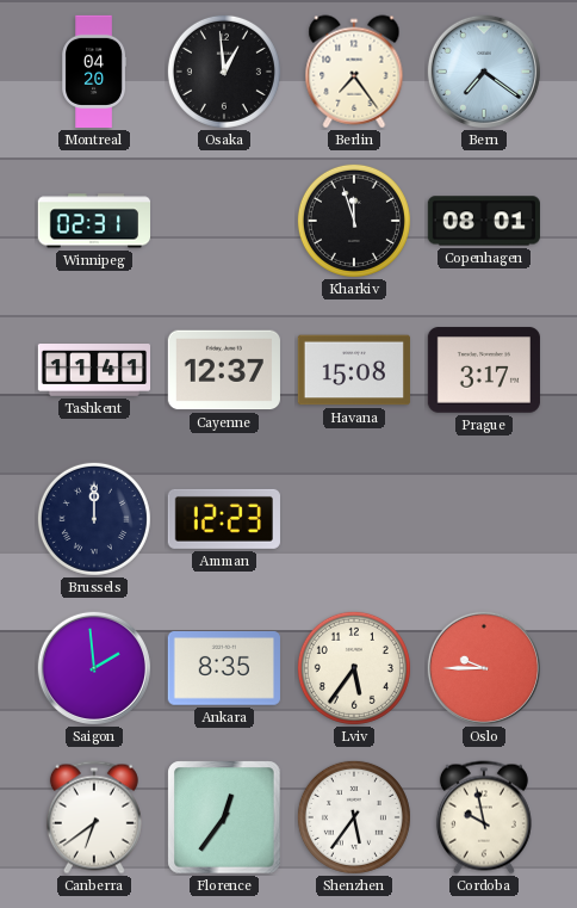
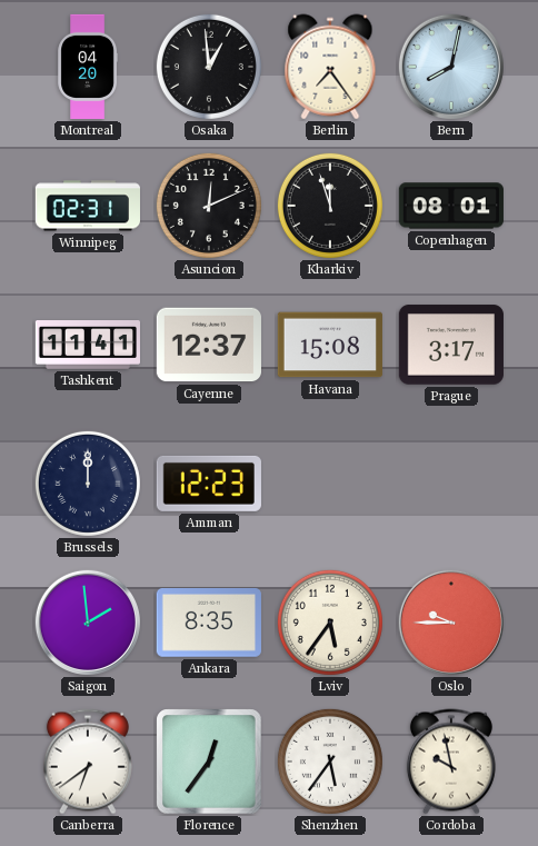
Bern: 7:21 -> 8:02 (451, 67)
Asuncion: none -> 12:11 (209, 206)
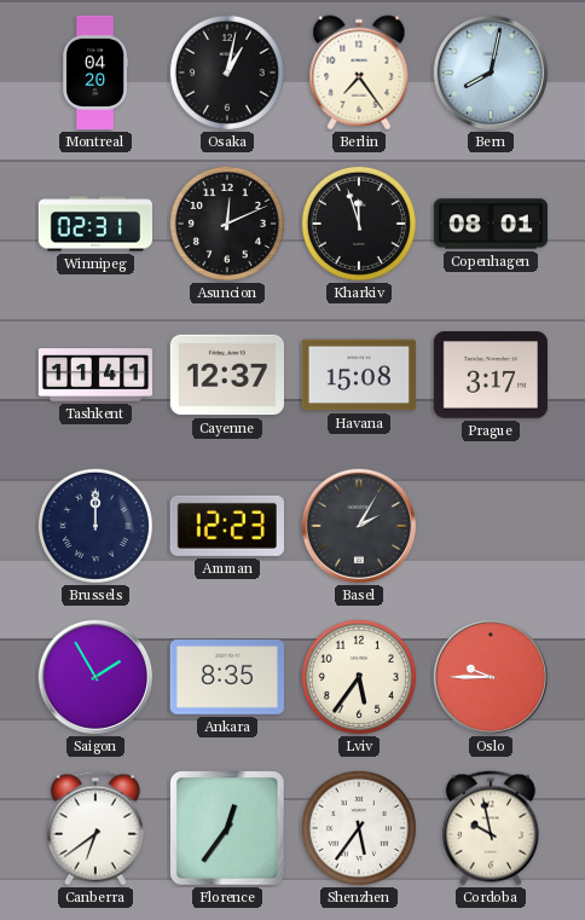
Osaka: 12:59 -> 1:02 (227, 73)
Basel: none -> 2:05 (359, 526)
Saigon: 1:59 -> 1:55 (95, 677)
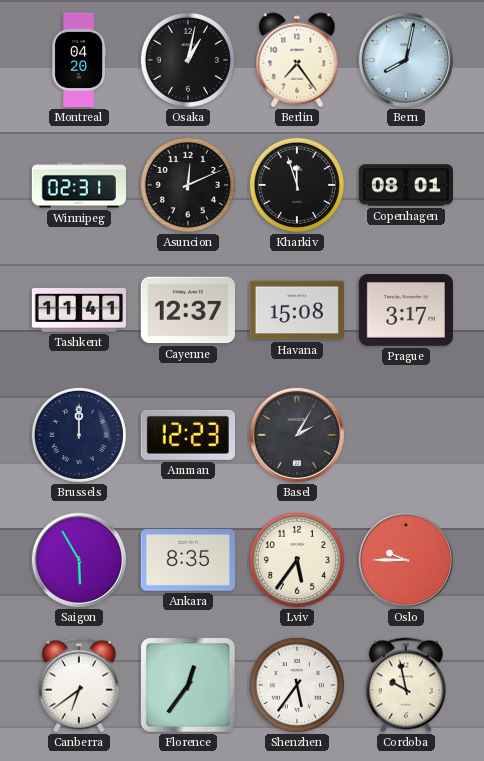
Saigon: 1:55 -> 5:55 (79, 560)
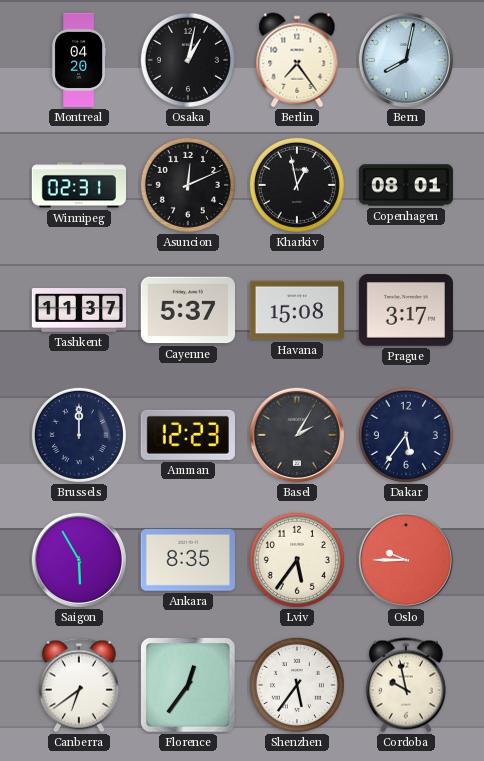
Kharkiv: 11:57 -> 12:58 (297, 185)
Tashkent: 11:41 -> 11:37 (78, 311)
Cayenne: 12:37 -> 5:37 (188, 310)
Dakar: none -> 5:36 (406, 435)
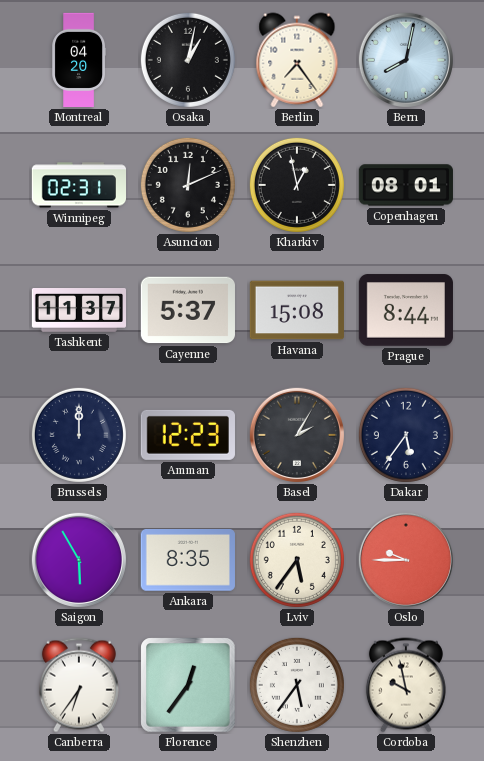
Prague: 3:17 -> 8:44 (406, 310)
Canberra: 6:39 -> 6:36 (79, 685)
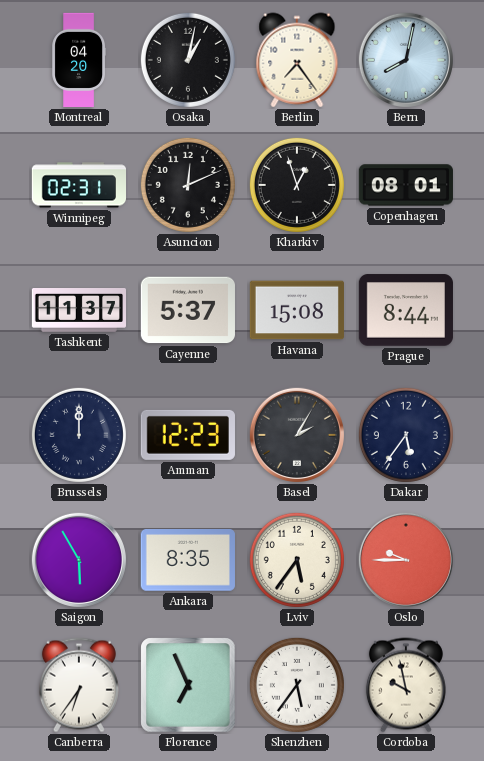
Kharkiv: 12:58 -> 12:57 (297, 185)
Florence: 12:36 -> 6:56 (188, 685)
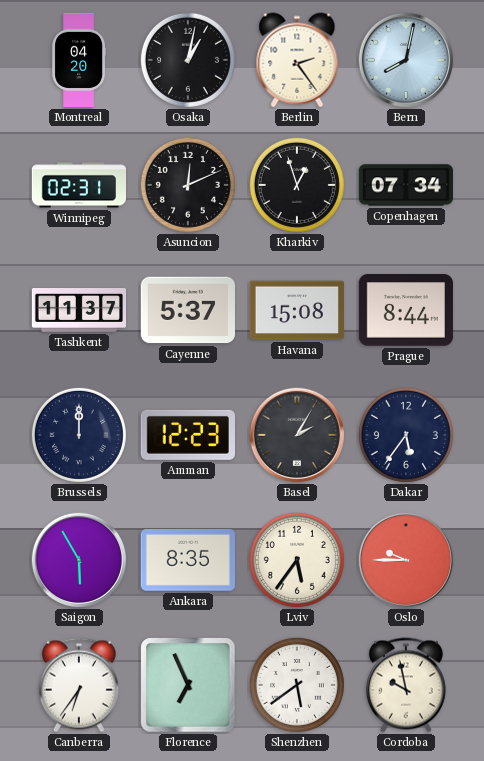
Berlin: 7:24 -> 2:24 (297, 60)
Copenhagen: 08:01 -> 07:34 (406, 185)
Shenzhen: 5:36 -> 5:39 (297, 685)
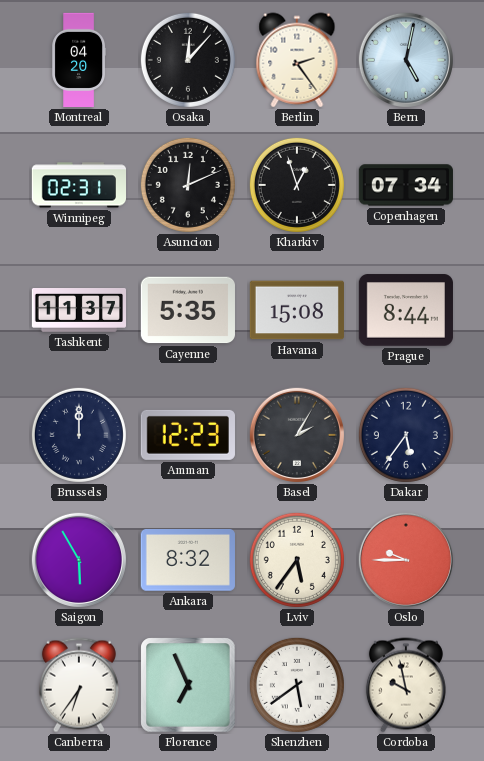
Osaka: 1:02 -> 12:07 (188, 60)
Bern: 8:02 -> 5:02 (406, 60)
Cayenne: 5:37 -> 5:35 (188, 310)
Ankara: 8:35 -> 8:32 (188, 561)
